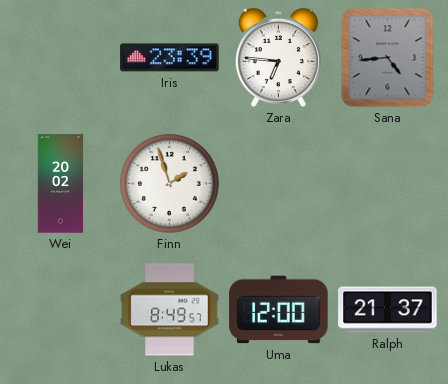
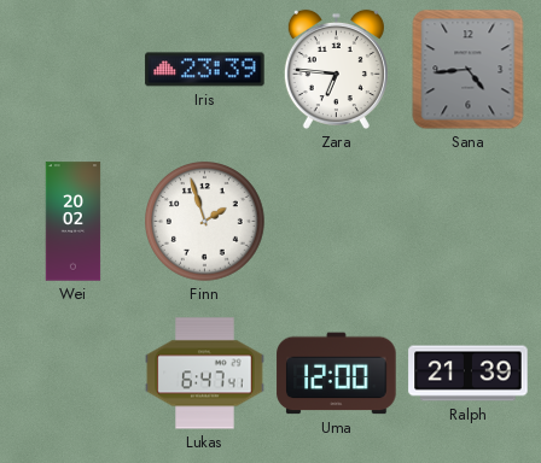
Lukas: 8:49 -> 6:47 (205, 374)
Ralph: 21:37 -> 21:39 (469, 374)
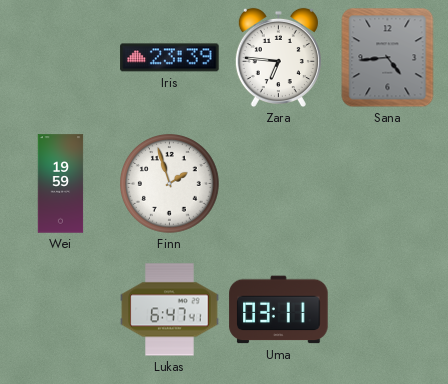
Wei: 20:02 -> 19:59 (61, 184)
Uma: 12:00 -> 03:11 (279, 310)
Ralph: 21:39 -> none (469, 374)
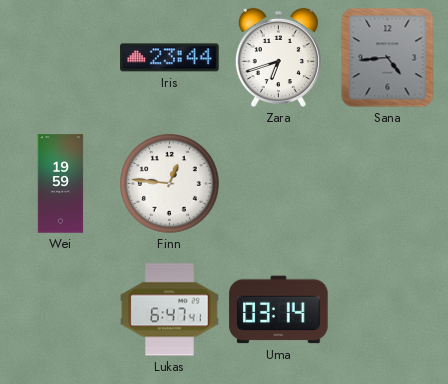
Iris: 23:39 -> 23:44 (170, 58)
Zara: 6:46 -> 6:42 (278, 58)
Finn: 1:57 -> 12:46 (170, 184)
Uma: 03:11 -> 03:14 (279, 310)
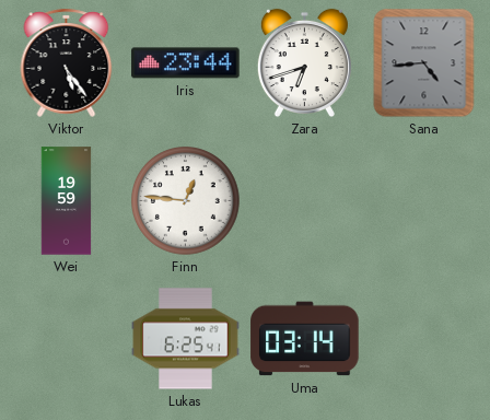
Viktor: none -> 5:24 (67, 62)
Lukas: 6:47 -> 6:25 (186, 339)
